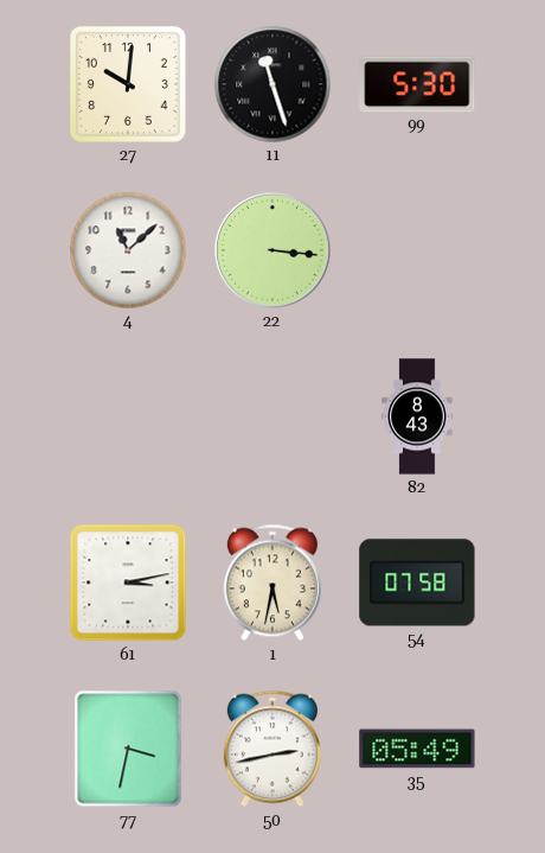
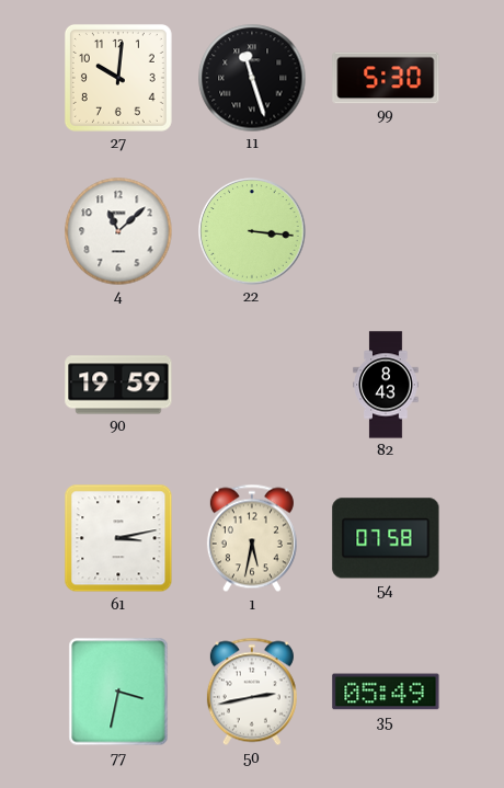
90: none -> 19:59 (118, 385)
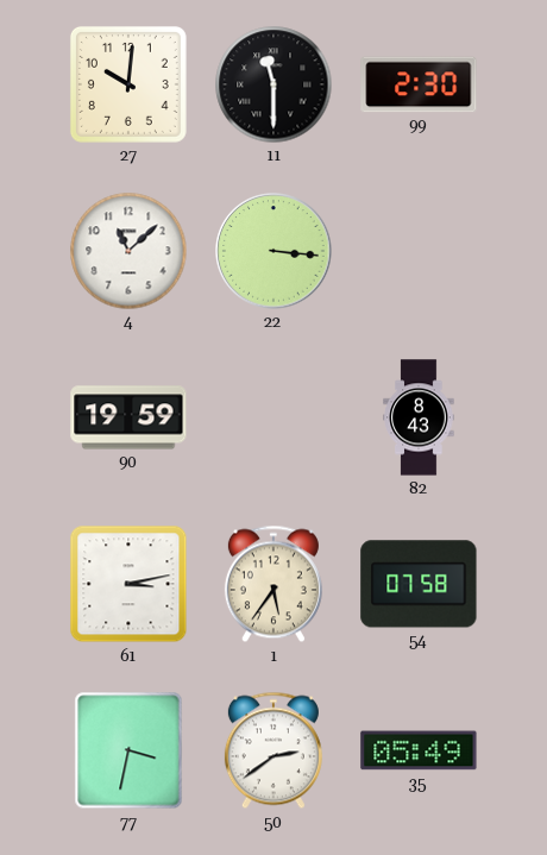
11: 11:27 -> 11:30 (273, 84)
99: 5:30 -> 2:30 (419, 84)
1: 5:32 -> 5:36 (273, 584)
50: 2:43 -> 2:39 (273, 750)
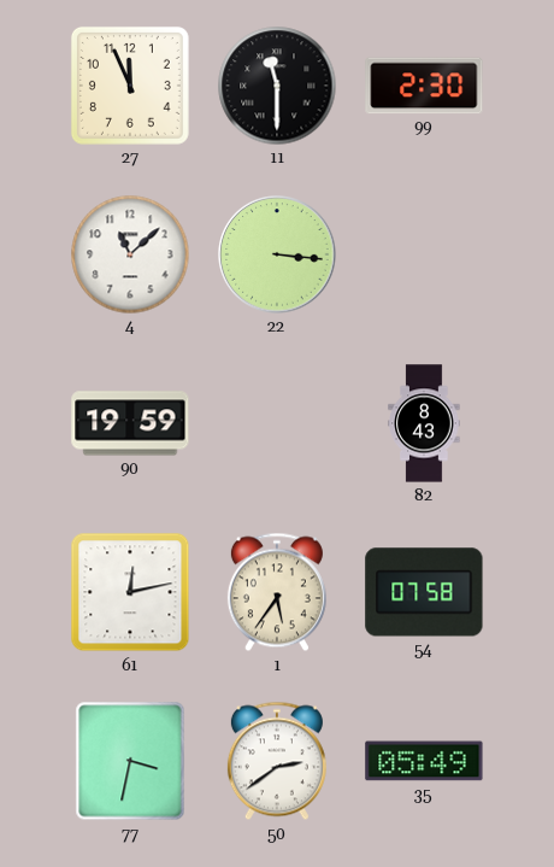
27: 10:01 -> 11:56 (130, 86)
61: 3:13 -> 12:13 (130, 592)
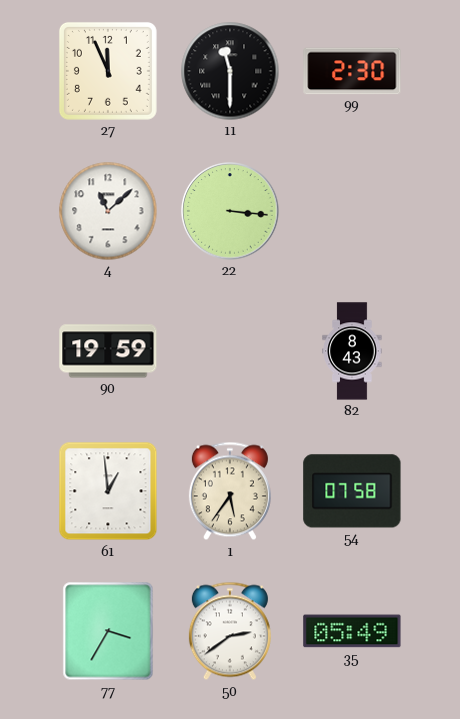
61: 12:13 -> 12:59 (108, 491)
77: 3:32 -> 3:35 (108, 631)
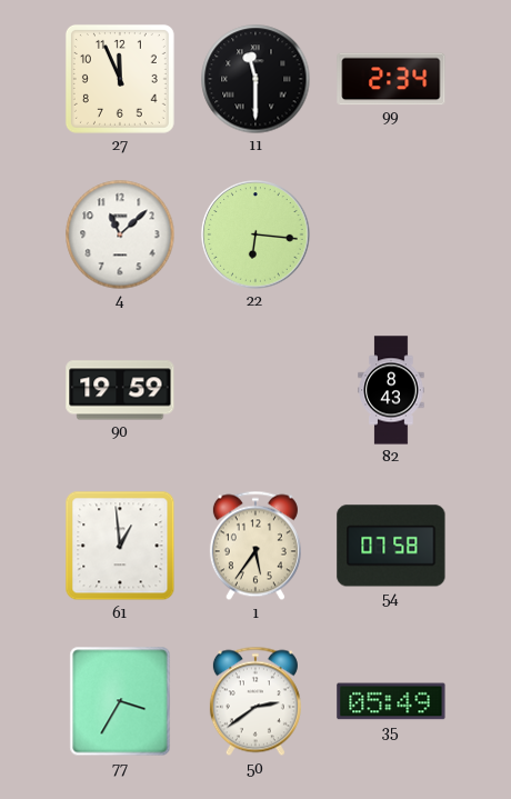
99: 2:30 -> 2:34 (391, 79)
22: 3:16 -> 6:16 (255, 234)
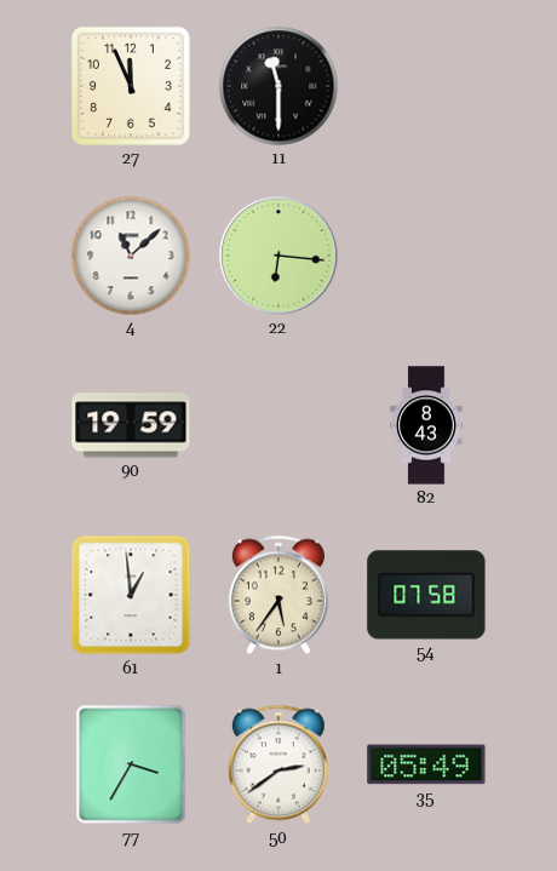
99: 2:34 -> none (391, 79)
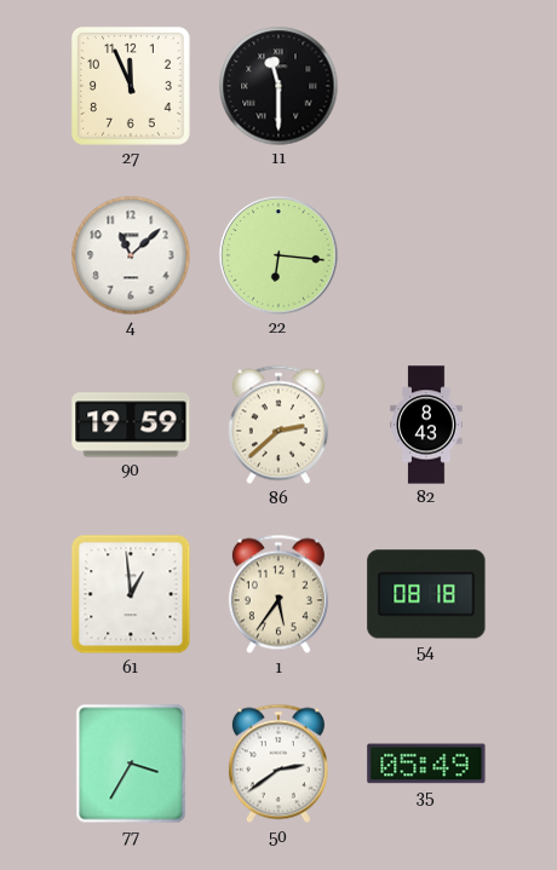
86: none -> 2:38 (278, 425)
54: 07:58 -> 08:18 (426, 594)
